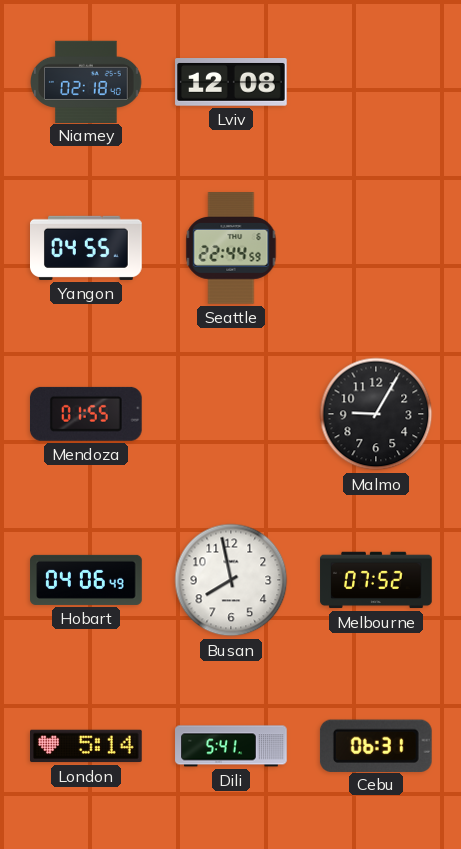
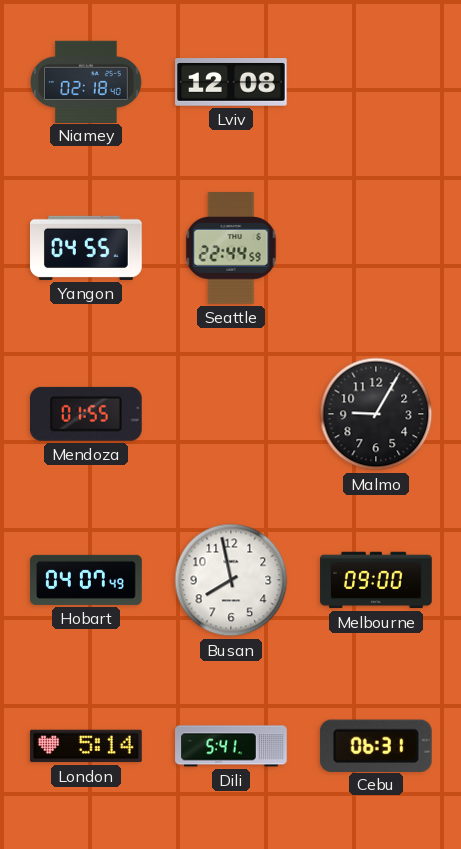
Hobart: 04:06 -> 04:07 (86, 580)
Melbourne: 07:52 -> 09:00 (376, 580)
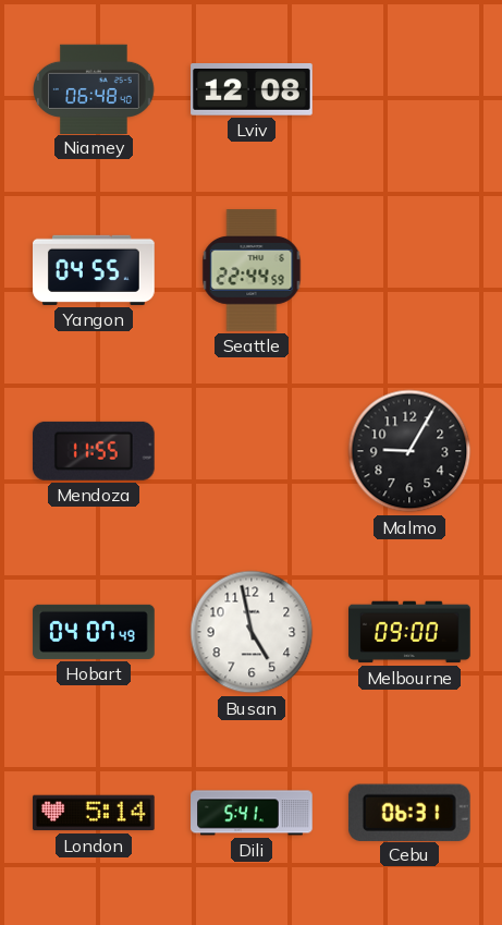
Niamey: 02:18 -> 06:48 (94, 88)
Mendoza: 01:55 -> 11:55 (94, 451)
Busan: 7:58 -> 4:58 (252, 632)
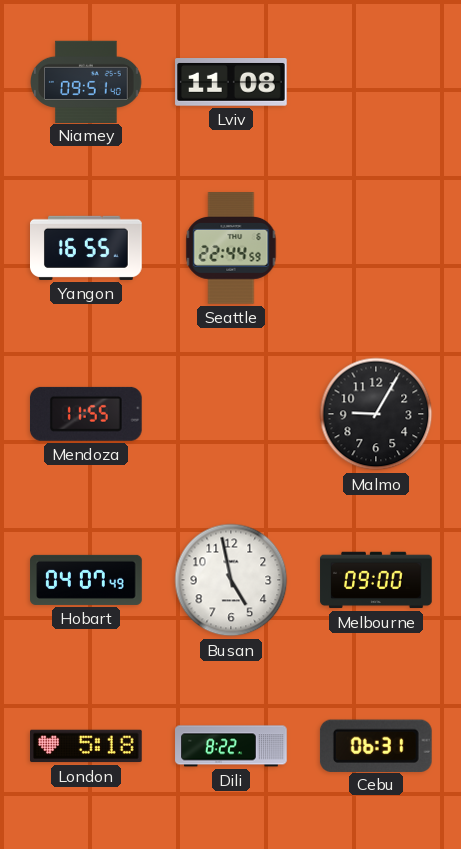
Niamey: 06:48 -> 09:51 (86, 81)
Lviv: 12:08 -> 11:08 (231, 83)
Yangon: 04:55 -> 16:55 (87, 248)
London: 5:14 -> 5:18 (87, 746)
Dili: 5:41 -> 8:22 (231, 746)
